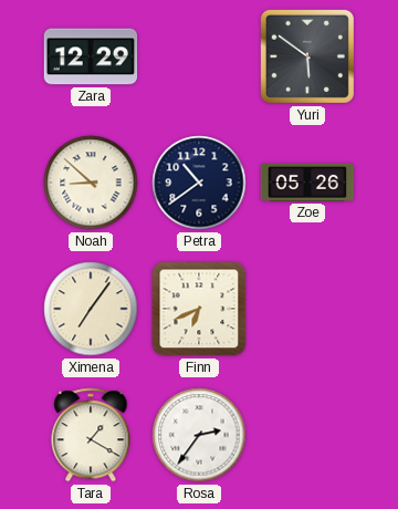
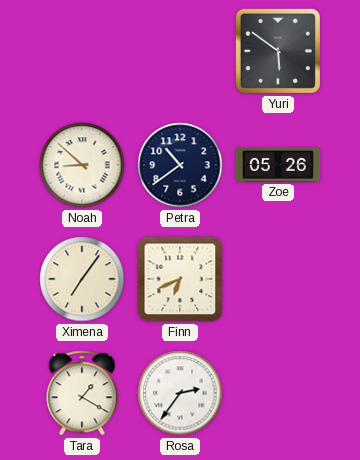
Zara: 12:29 -> none (91, 56)
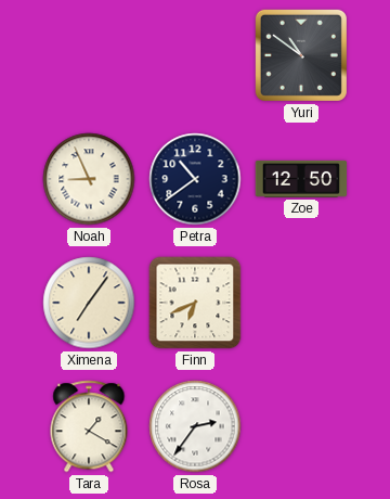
Yuri: 5:51 -> 10:51 (301, 55)
Noah: 8:52 -> 8:56 (89, 179)
Zoe: 05:26 -> 12:50 (301, 179)
